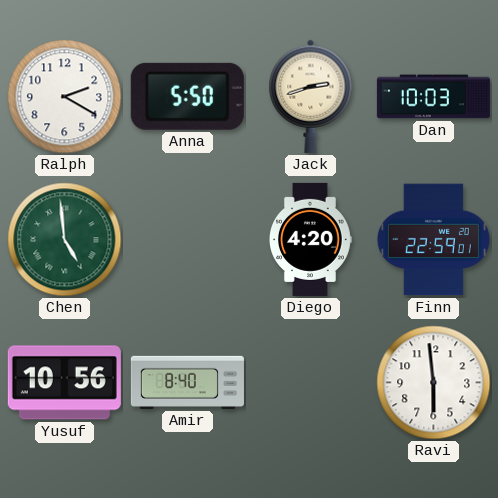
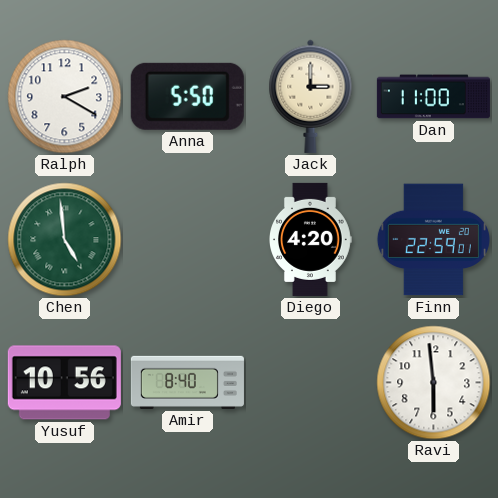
Jack: 2:42 -> 3:00 (311, 96)
Dan: 10:03 -> 11:00 (433, 97)
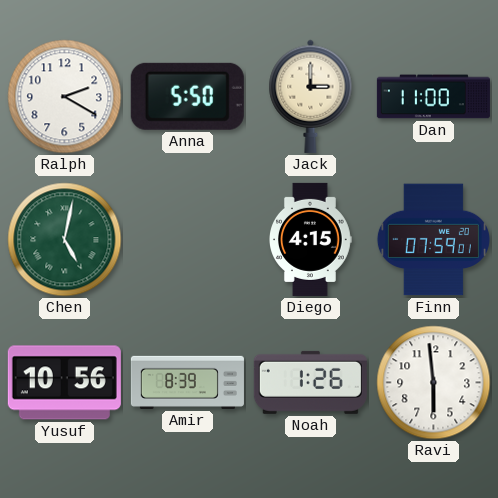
Chen: 4:59 -> 5:02 (65, 240)
Diego: 4:20 -> 4:15 (311, 239)
Finn: 22:59 -> 07:59 (433, 240)
Amir: 8:40 -> 8:39 (187, 382)
Noah: none -> 1:26 (310, 382)
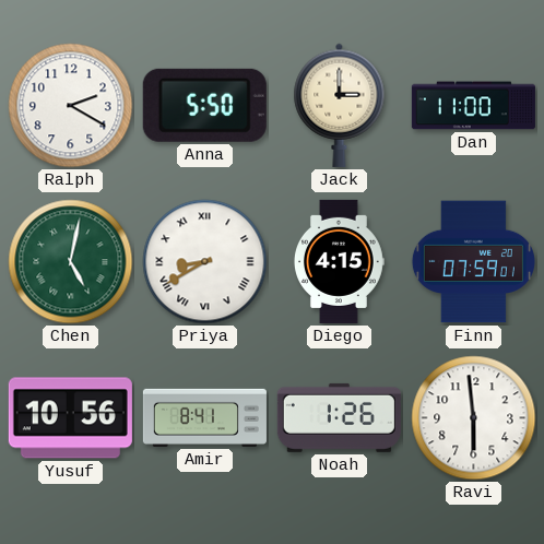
Priya: none -> 8:40 (205, 262)
Amir: 8:39 -> 8:41 (204, 417)
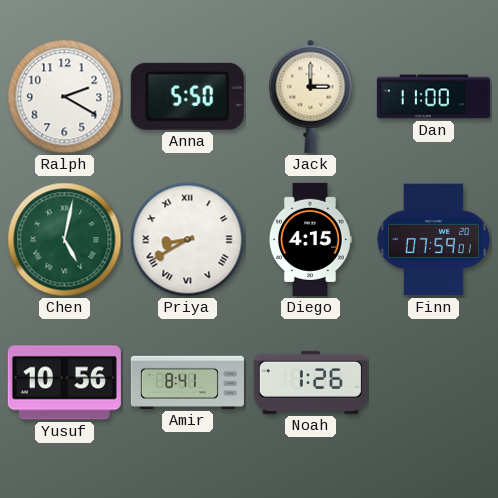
Ravi: 5:59 -> none (474, 418)
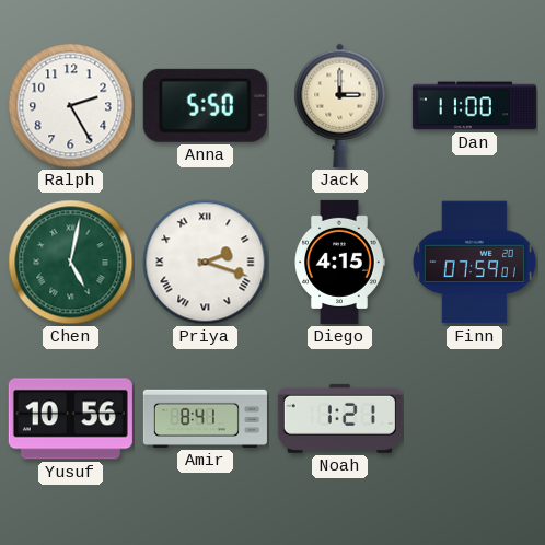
Ralph: 2:20 -> 2:25 (71, 106)
Priya: 8:40 -> 2:18 (206, 263)
Noah: 1:26 -> 1:21 (339, 418)
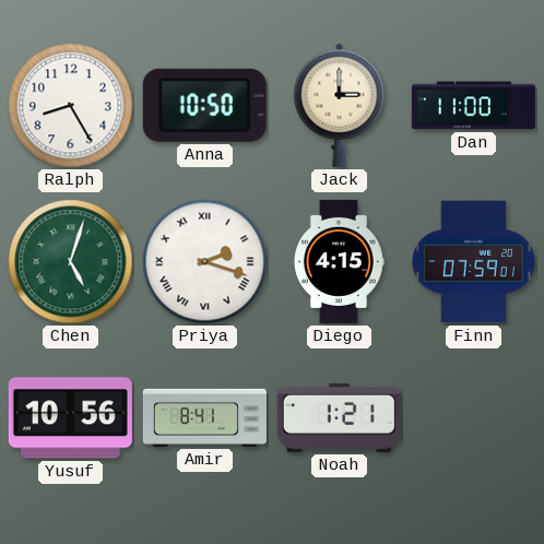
Ralph: 2:25 -> 8:25 (71, 106)
Anna: 5:50 -> 10:50 (204, 105)
Chen: 5:02 -> 5:03 (71, 262)
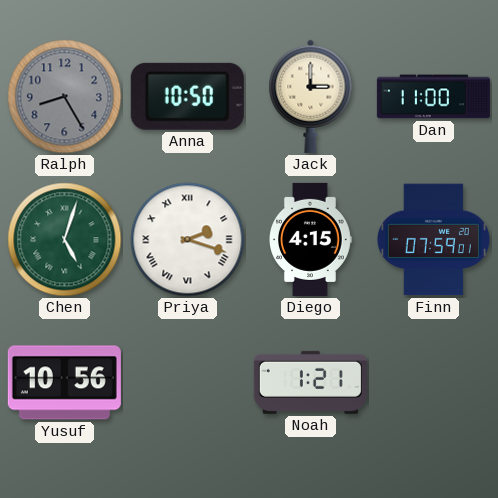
Ralph dial: white -> grey (65, 97)
Amir: 8:41 -> none (204, 417)
